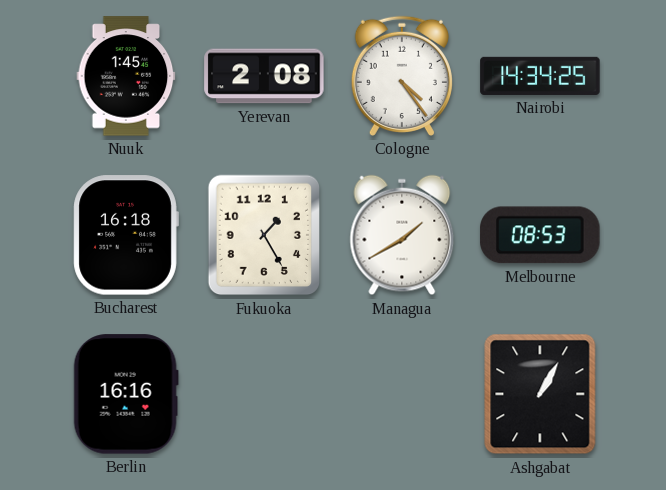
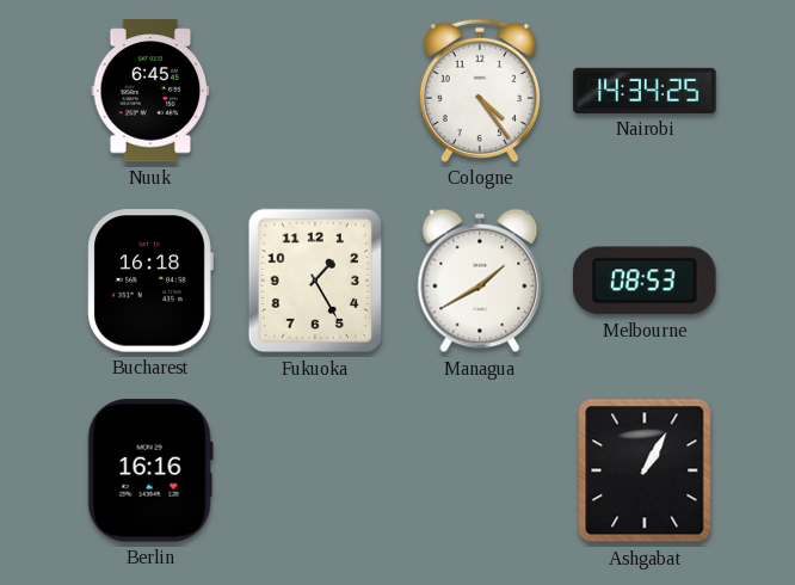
Nuuk: 1:45 -> 6:45 (150, 91)
Yerevan: 2:08 -> none (264, 76)
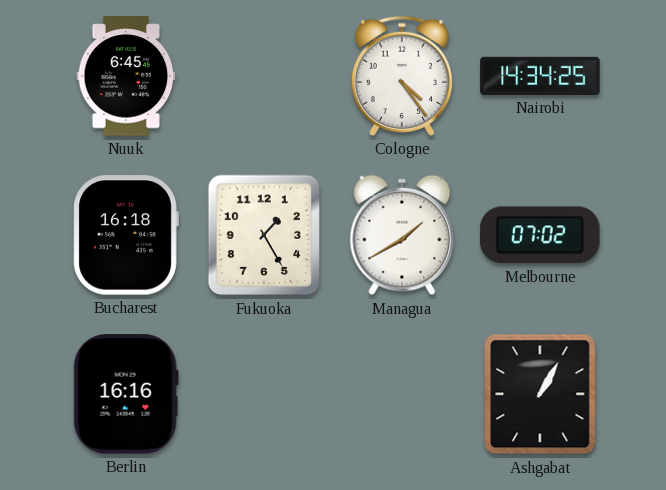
Melbourne: 08:53 -> 07:02 (540, 235)
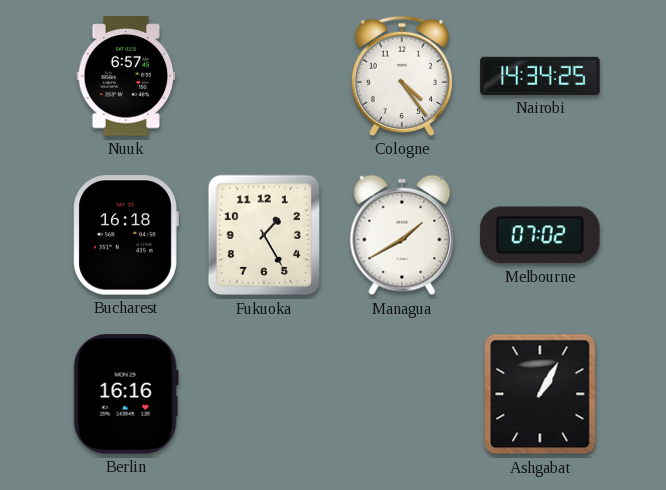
Nuuk: 6:45 -> 6:57 (126, 76)
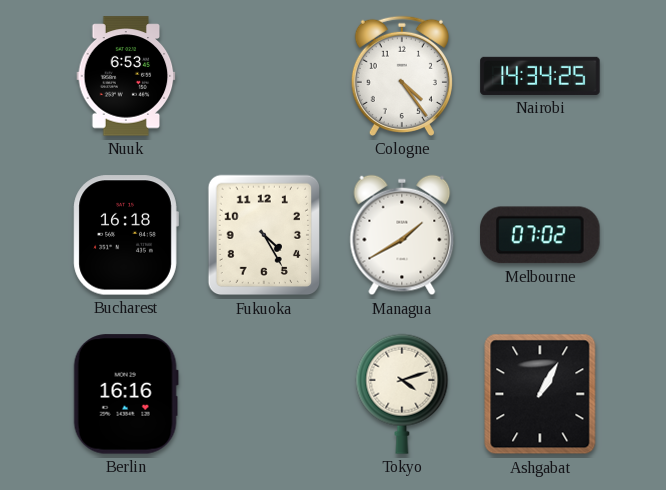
Nuuk: 6:57 -> 6:53 (126, 76)
Fukuoka: 1:25 -> 4:25 (264, 235)
Tokyo: none -> 4:12 (402, 394)
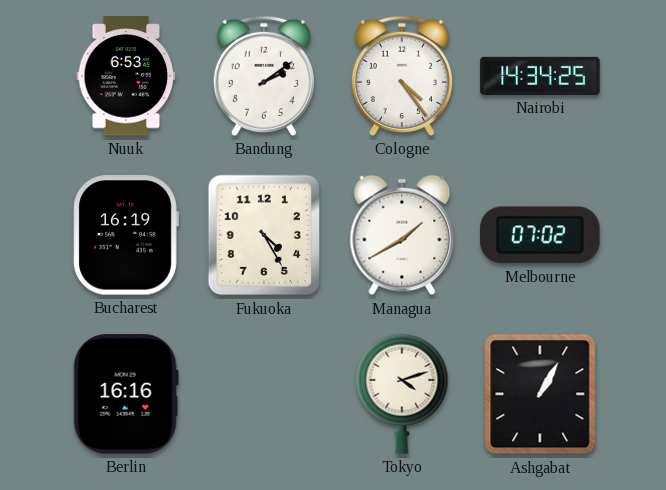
Bandung: none -> 2:09 (264, 76)
Bucharest: 16:18 -> 16:19 (126, 235)
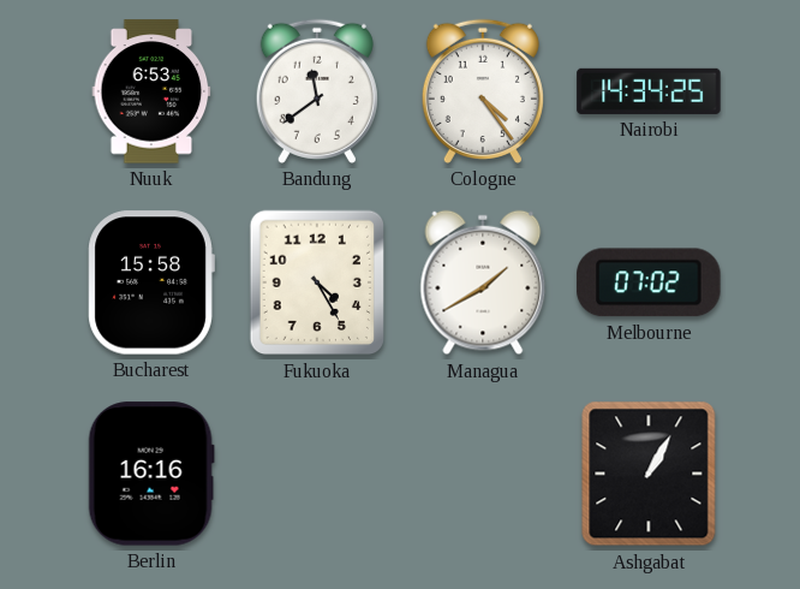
Bandung: 2:09 -> 11:39 (317, 91)
Bucharest: 16:19 -> 15:58 (151, 282)
Tokyo: 4:12 -> none (402, 394)
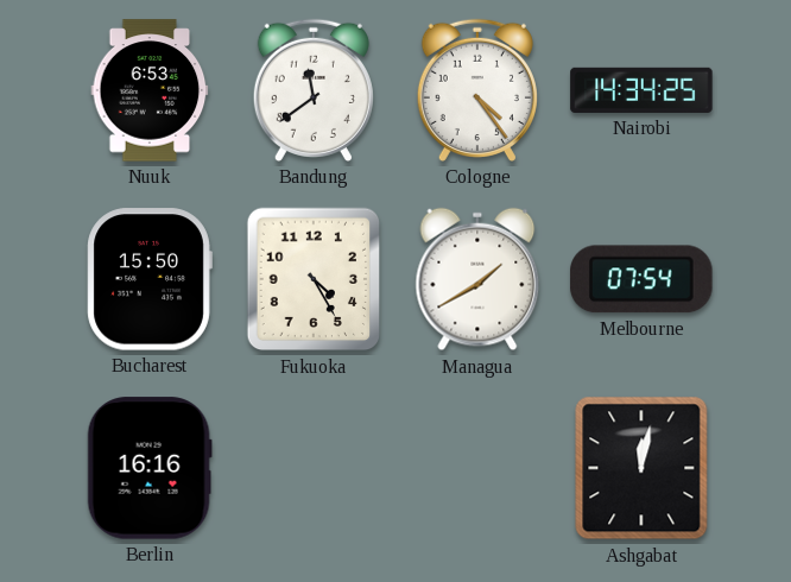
Bucharest: 15:58 -> 15:50 (150, 279)
Melbourne: 07:02 -> 07:54 (641, 279)
Ashgabat: 1:05 -> 12:02 (641, 468)
